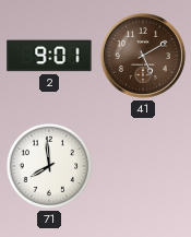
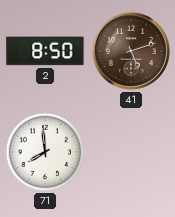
2: 9:01 -> 8:50 (45, 51)
41: 5:10 -> 5:12 (131, 51)
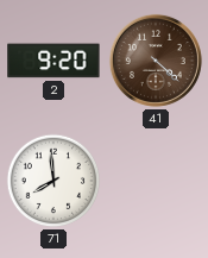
2: 8:50 -> 9:20 (53, 61)
41: 5:12 -> 4:22 (156, 61)
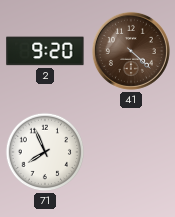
71: 7:59 -> 7:56 (45, 152)
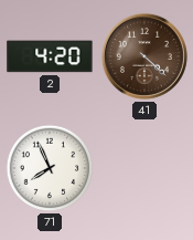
2: 9:20 -> 4:20 (50, 56)
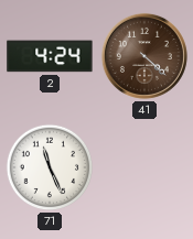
2: 4:20 -> 4:24 (50, 56)
71: 7:56 -> 11:26 (50, 167)
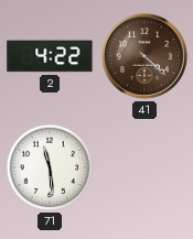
2: 4:24 -> 4:22 (50, 56)
71: 11:26 -> 11:29 (50, 167)
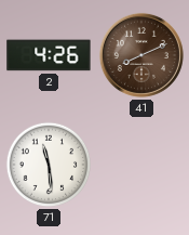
2: 4:22 -> 4:26 (49, 55)
41: 4:22 -> 8:11 (141, 55)
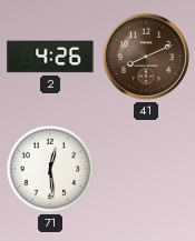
71: 11:29 -> 12:29 (50, 169)
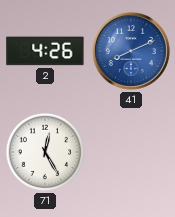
41 dial: brown -> blue (131, 51)
71: 12:29 -> 12:25 (45, 152)
